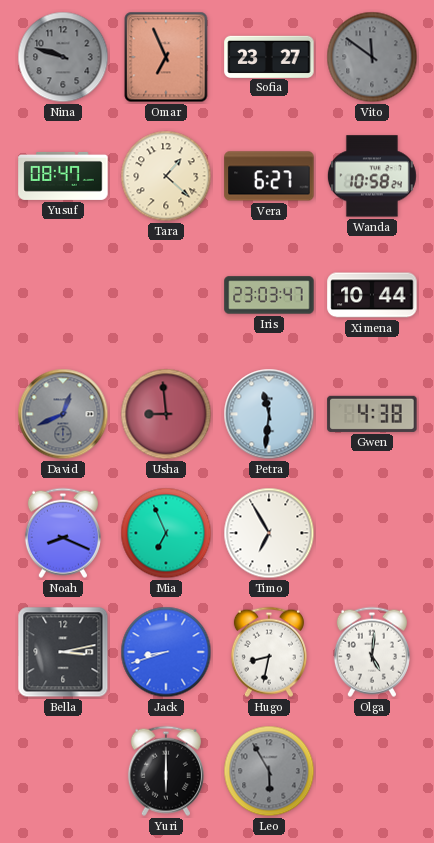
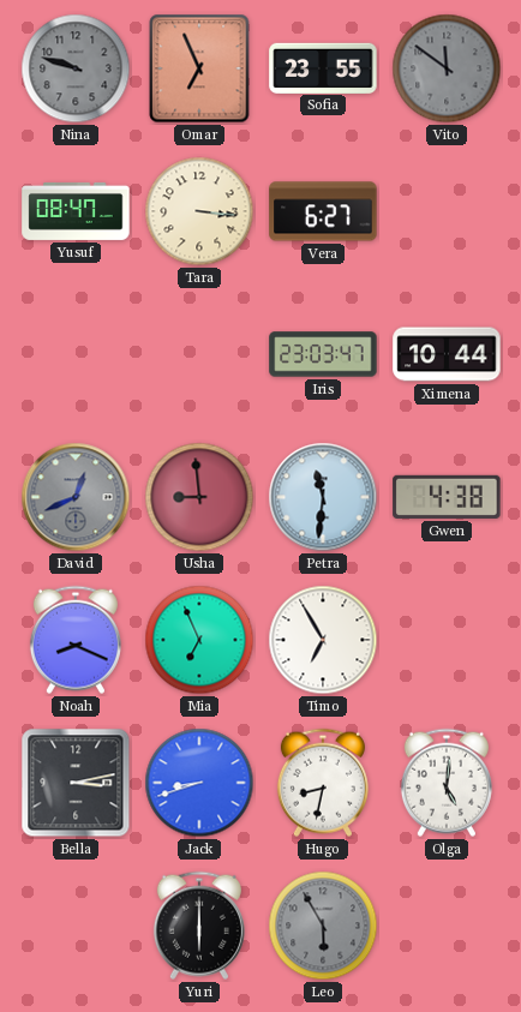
Sofia: 23:27 -> 23:55 (323, 67)
Tara: 1:22 -> 3:16 (199, 211)
Wanda: 10:58 -> none (372, 176)
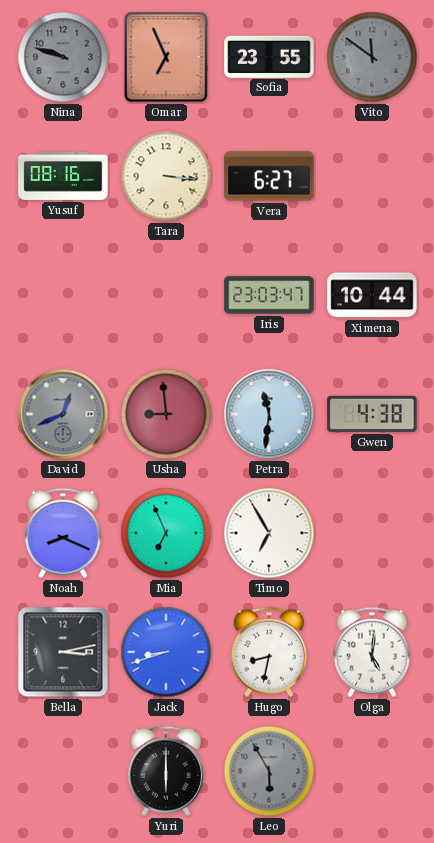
Yusuf: 08:47 -> 08:16 (63, 176)
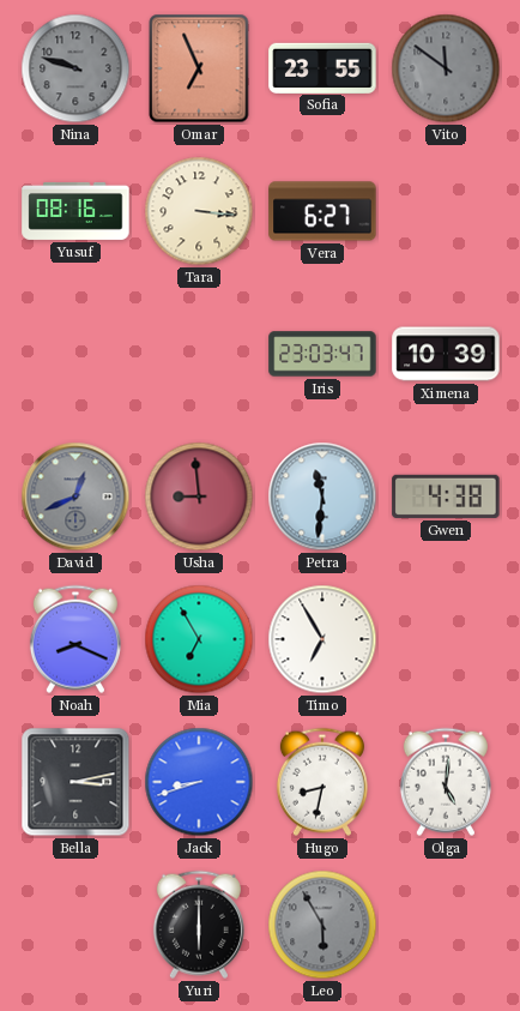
Ximena: 10:44 -> 10:39 (446, 354)
Mia: 6:56 -> 6:55 (199, 639)
